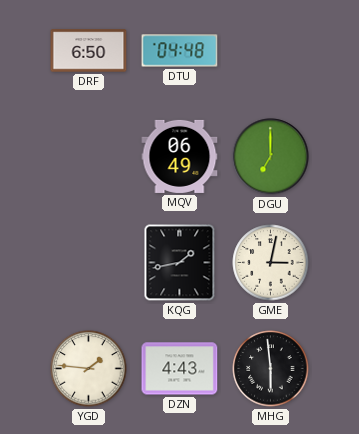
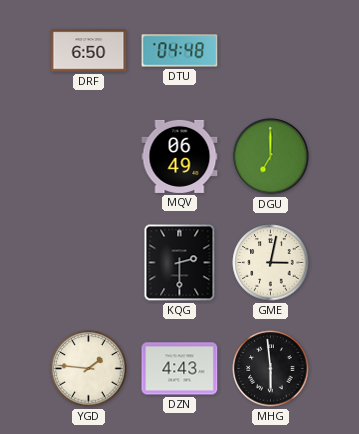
KQG: 1:43 -> 2:30 (180, 263)
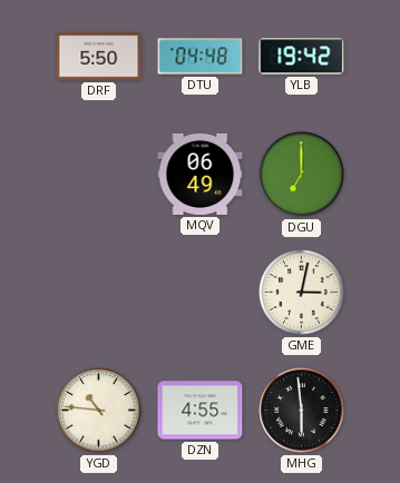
DRF: 6:50 -> 5:50 (99, 57)
YLB: none -> 19:42 (302, 57)
KQG: 2:30 -> none (180, 263)
YGD: 1:46 -> 10:46 (99, 411)
DZN: 4:43 -> 4:55 (201, 411)
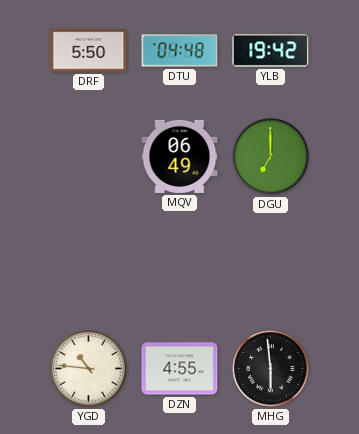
GME: 3:02 -> none (302, 293)
